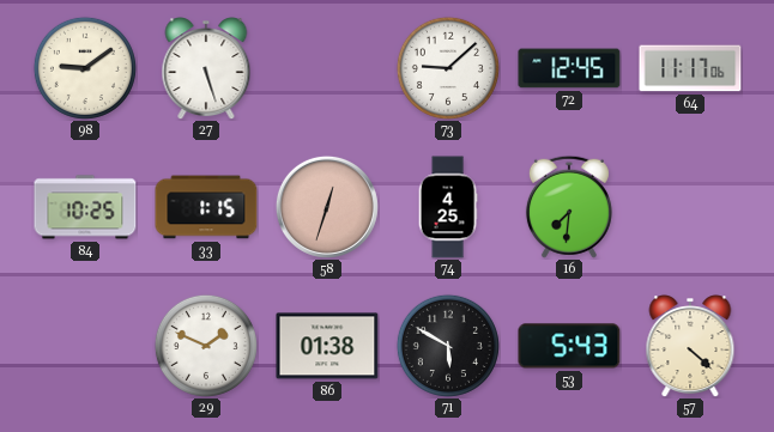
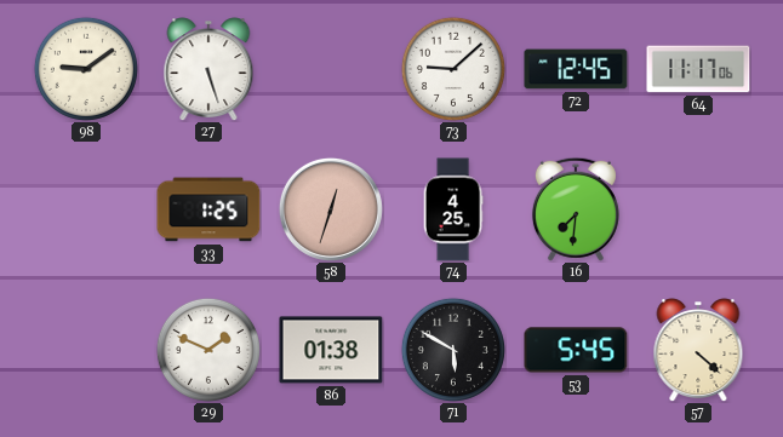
84: 10:25 -> none (85, 207)
33: 1:15 -> 1:25 (208, 209)
53: 5:43 -> 5:45 (576, 350)
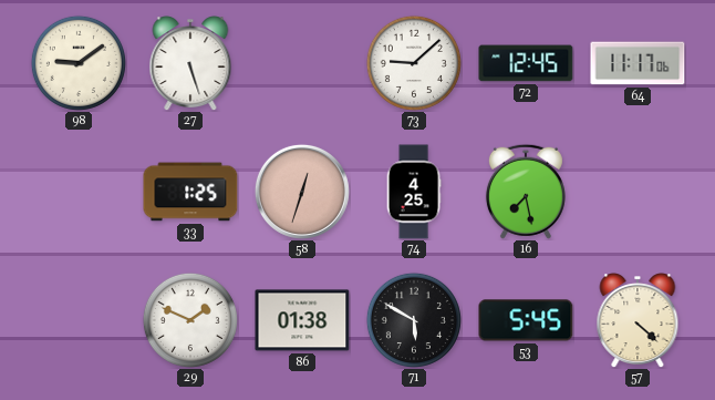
16: 7:31 -> 7:28 (526, 192)
